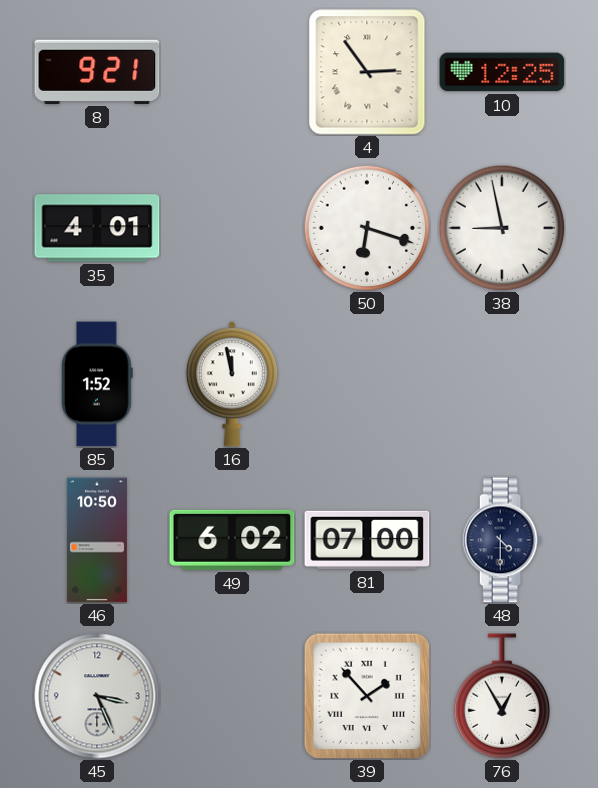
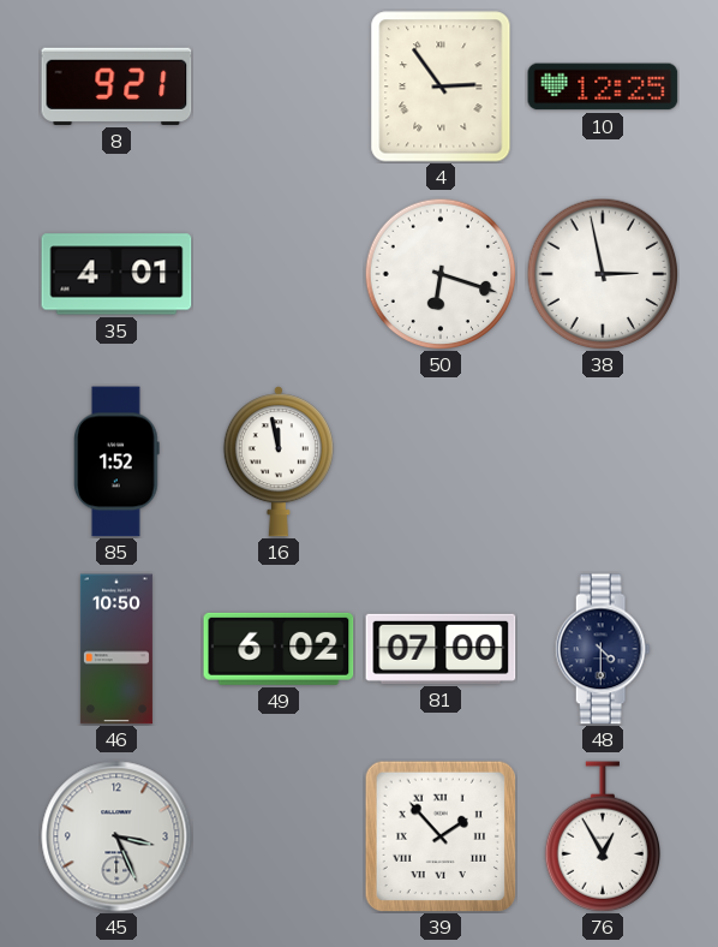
38: 8:58 -> 2:58 (603, 274)
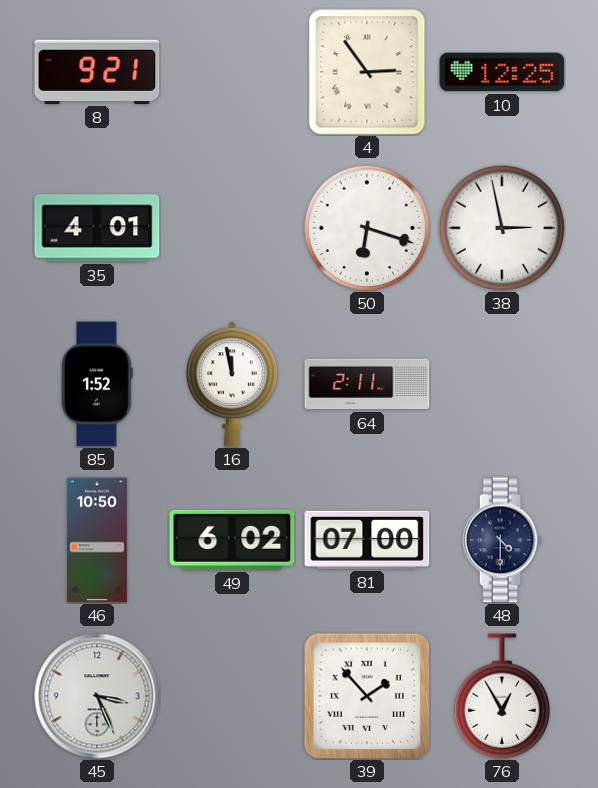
64: none -> 2:11 (367, 384)
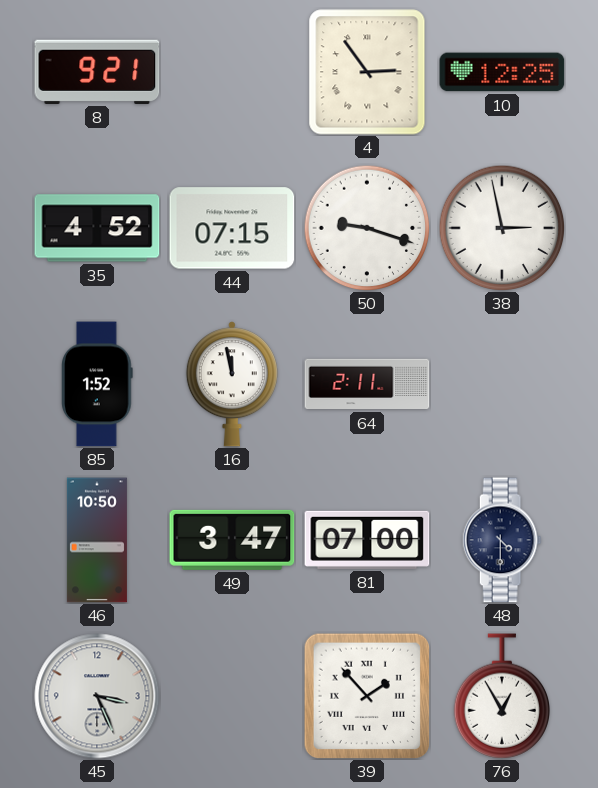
35: 4:01 -> 4:52 (97, 228)
44: none -> 07:15 (232, 228)
50: 6:18 -> 9:18 (367, 228)
49: 6:02 -> 3:47 (232, 540)
